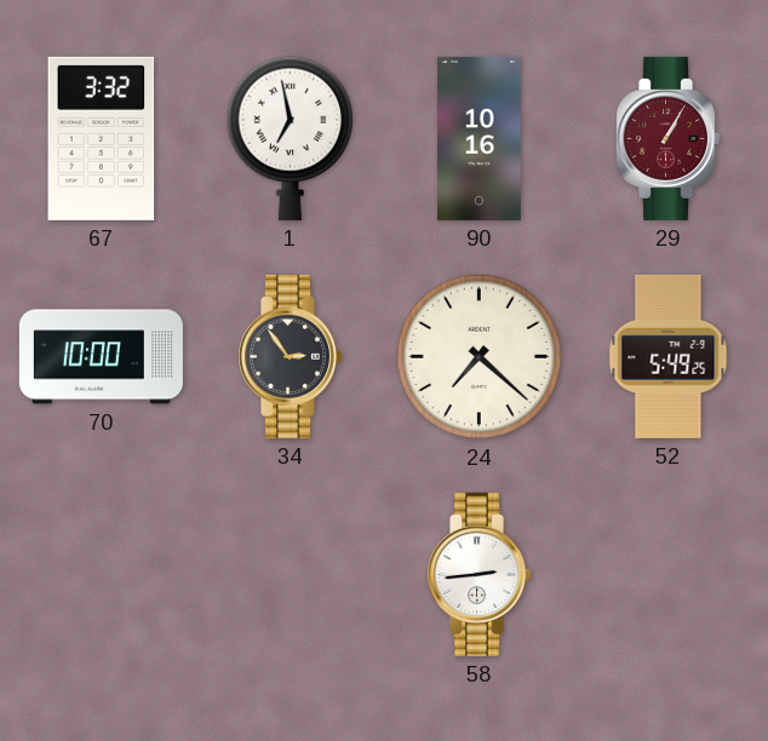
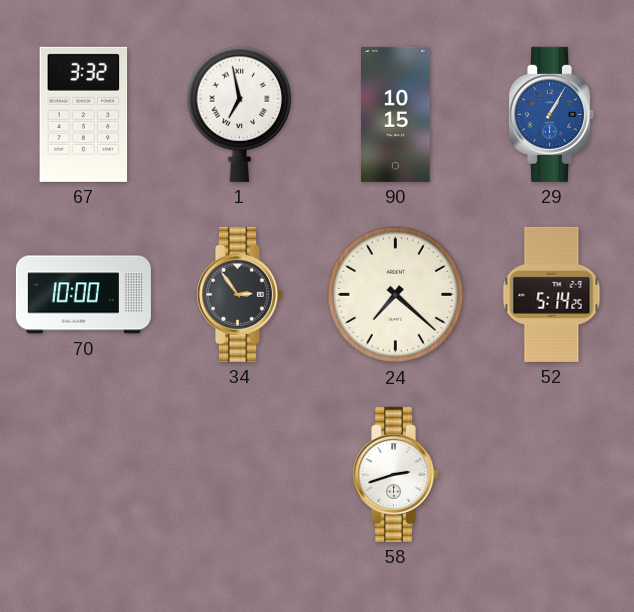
90: 10:16 -> 10:15 (396, 114)
29 dial: burgundy -> blue (552, 114)
52: 5:49 -> 5:14 (552, 294)
58: 2:44 -> 2:42 (396, 474)
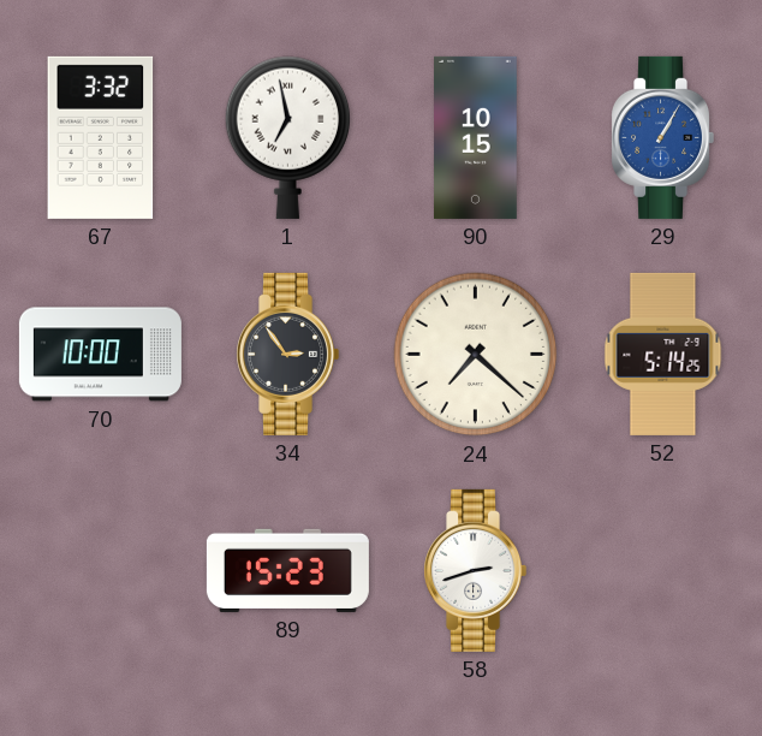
89: none -> 15:23 (287, 570)
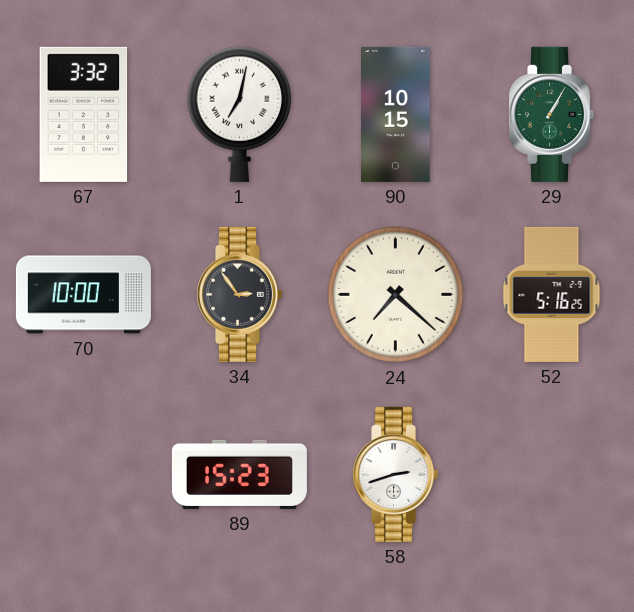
1: 6:58 -> 7:02 (240, 114)
29 dial: blue -> green (552, 114)
52: 5:14 -> 5:16 (552, 294)
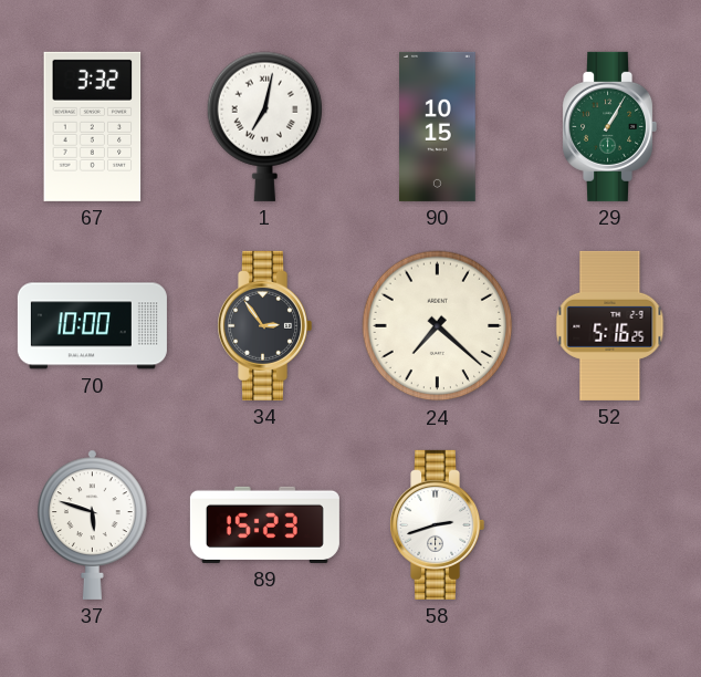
37: none -> 5:48 (93, 524)
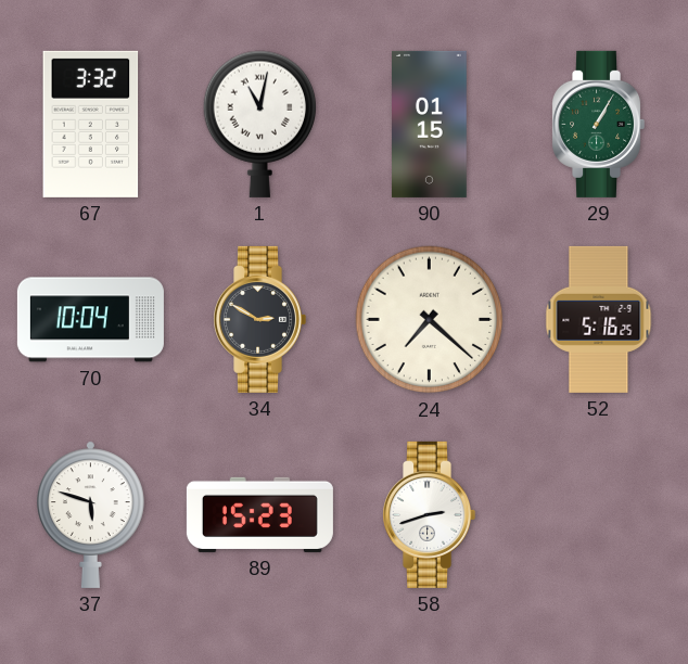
1: 7:02 -> 11:02 (260, 124)
90: 10:15 -> 01:15 (430, 124)
70: 10:00 -> 10:04 (90, 320)
34: 2:54 -> 2:50 (260, 319)
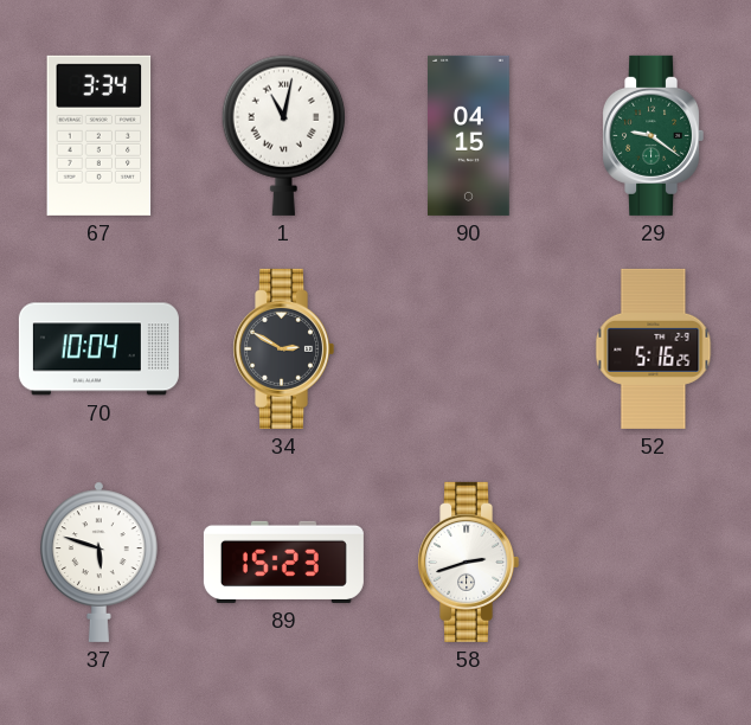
67: 3:32 -> 3:34 (100, 135)
90: 01:15 -> 04:15 (469, 135)
29: 1:05 -> 9:21 (654, 135)
24: 7:22 -> none (430, 320)
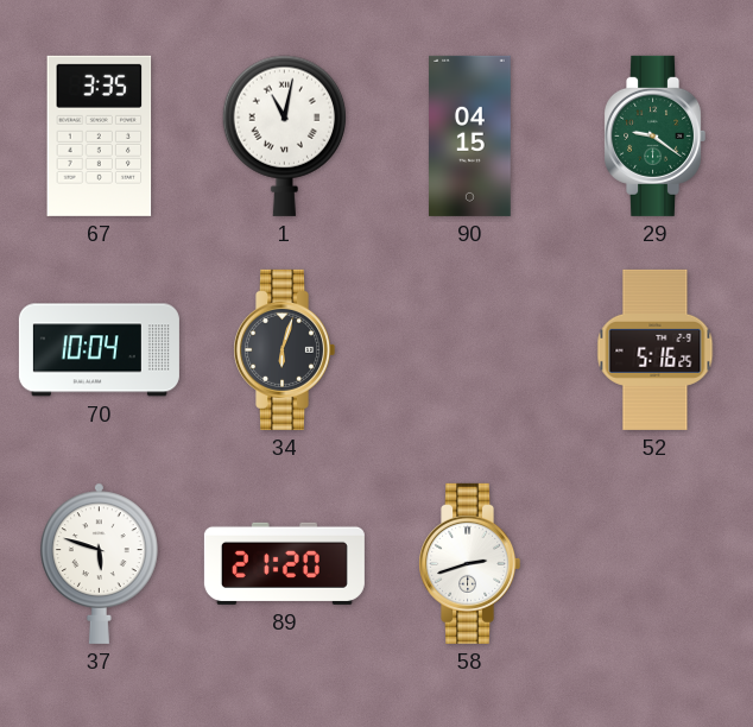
67: 3:34 -> 3:35 (100, 135)
34: 2:50 -> 6:03 (285, 349)
89: 15:23 -> 21:20 (284, 563)
